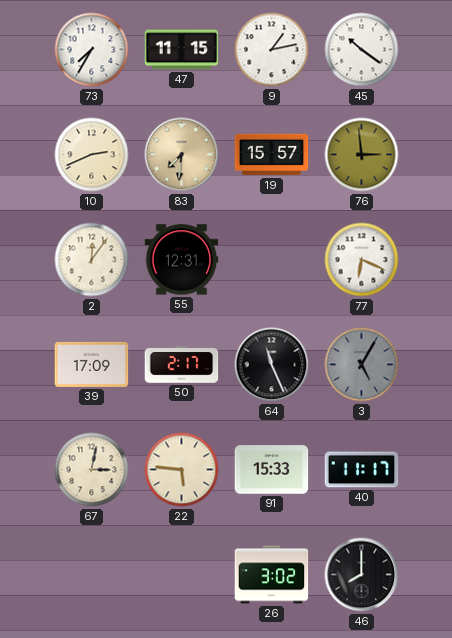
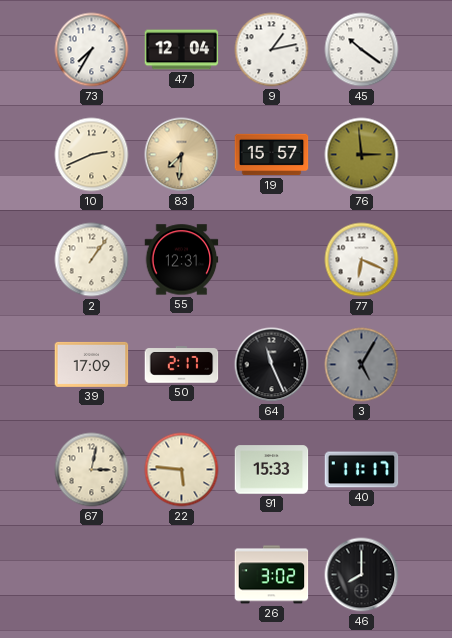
47: 11:15 -> 12:04 (182, 50)
2: 12:06 -> 1:06 (92, 260)
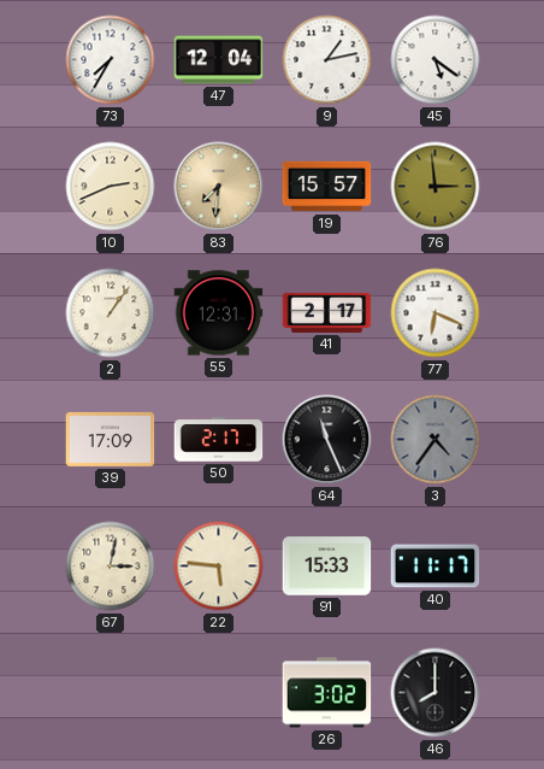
45: 10:21 -> 5:21 (436, 60)
41: none -> 2:17 (327, 312)
3: 5:05 -> 4:36 (436, 440)
